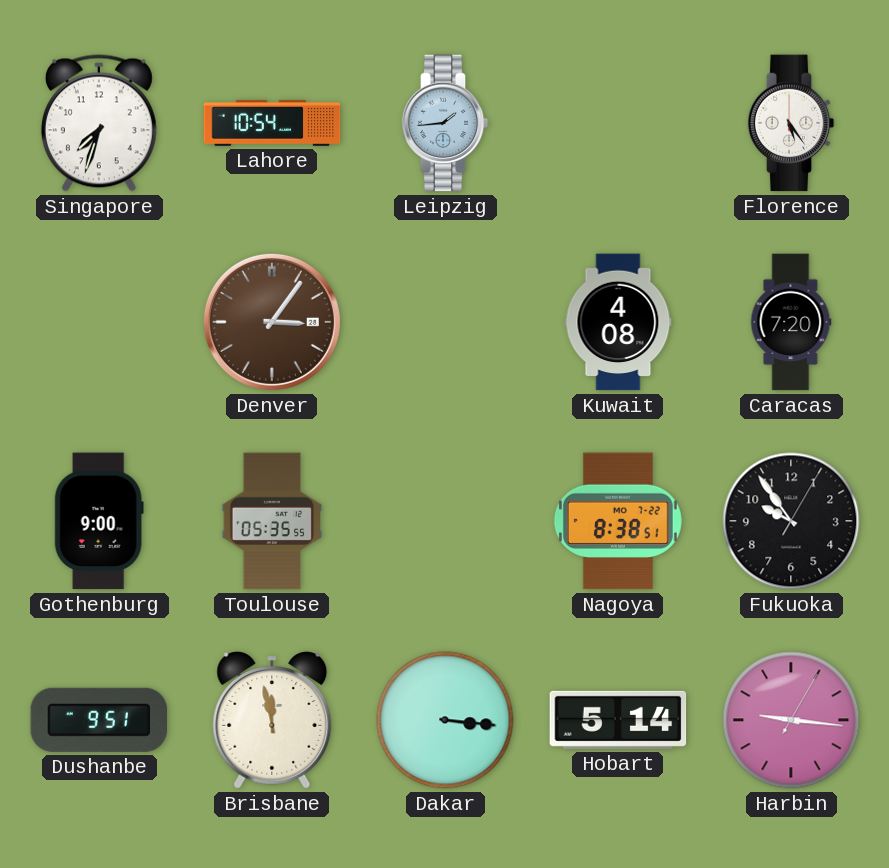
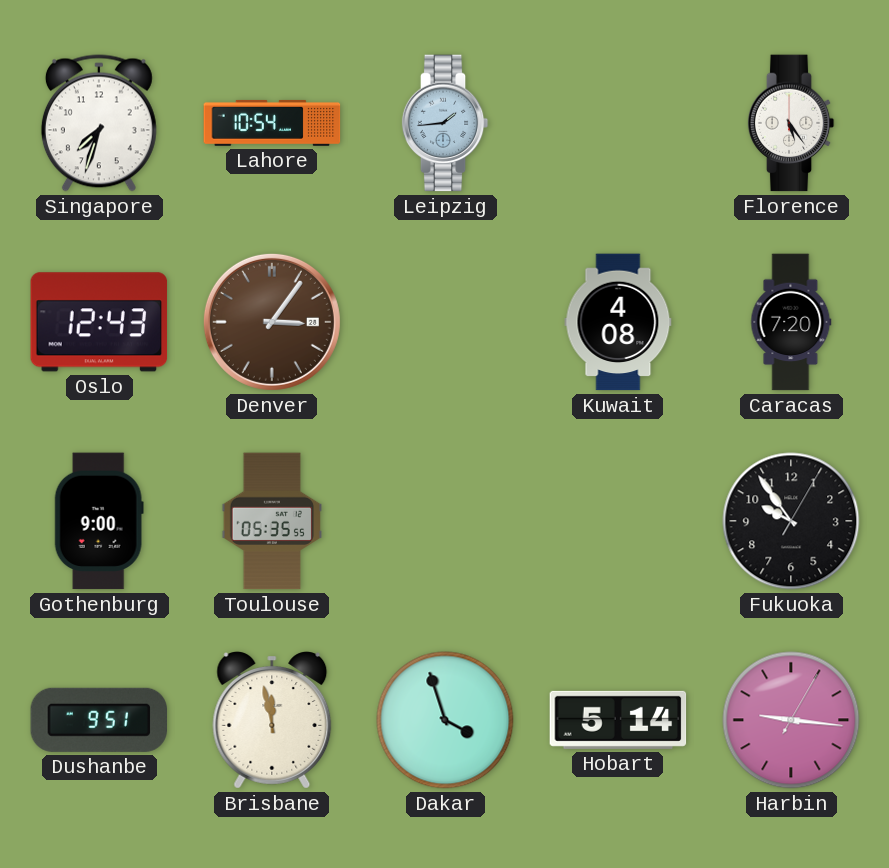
Oslo: none -> 12:43 (99, 322)
Nagoya: 8:38 -> none (618, 521)
Dakar: 3:16 -> 3:57 (445, 720)
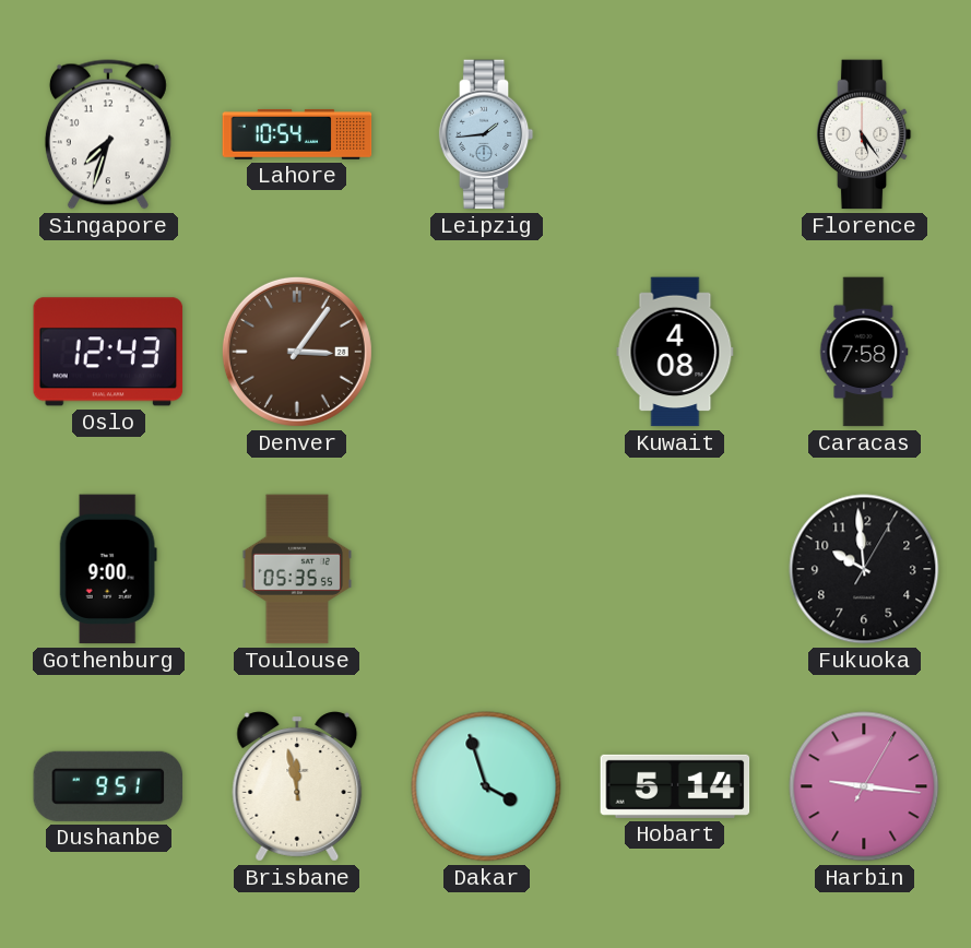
Caracas: 7:20 -> 7:58 (864, 352)
Fukuoka: 9:54 -> 9:59 (864, 569)
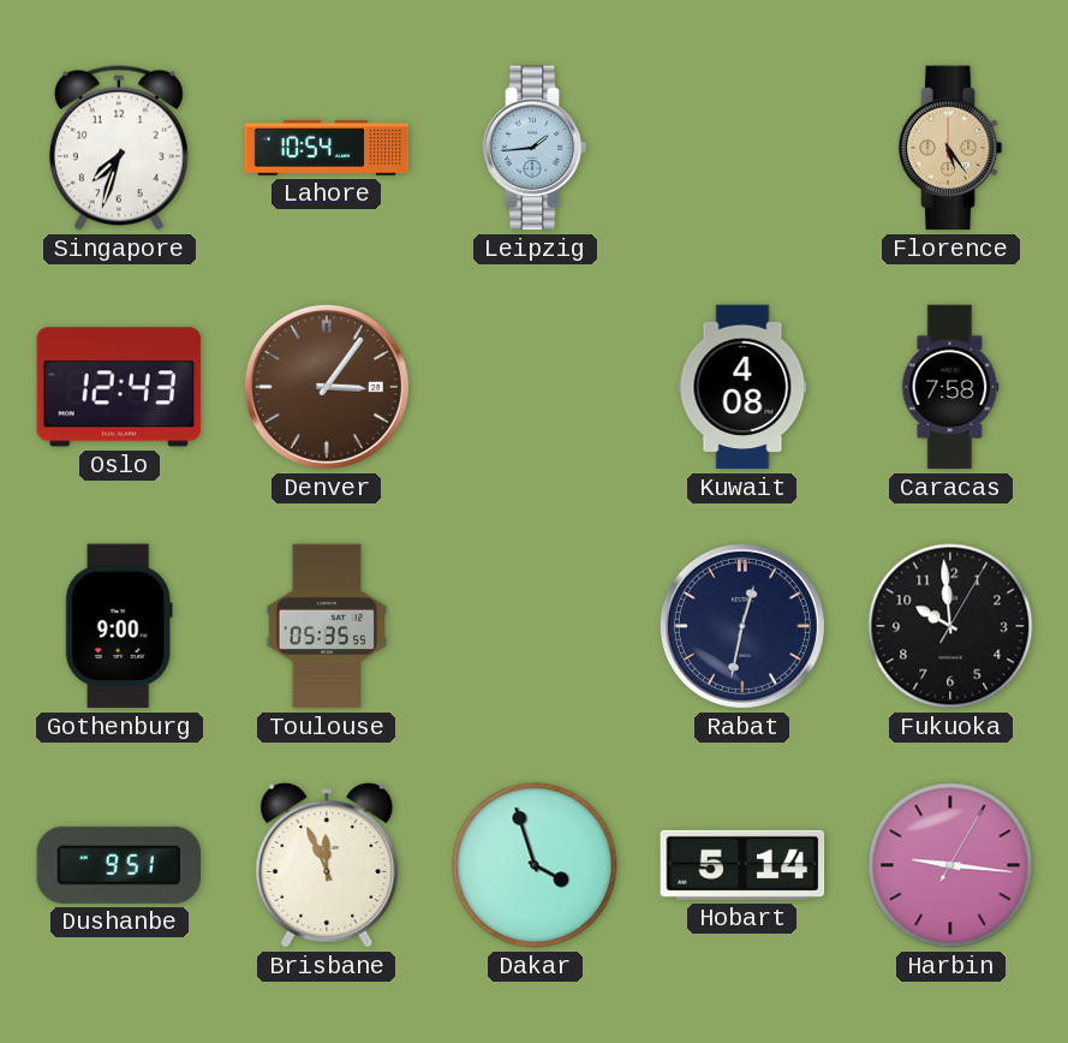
Florence dial: white -> champagne (950, 148)
Rabat: none -> 12:32 (742, 626)
Brisbane: 11:58 -> 11:56 (327, 865)
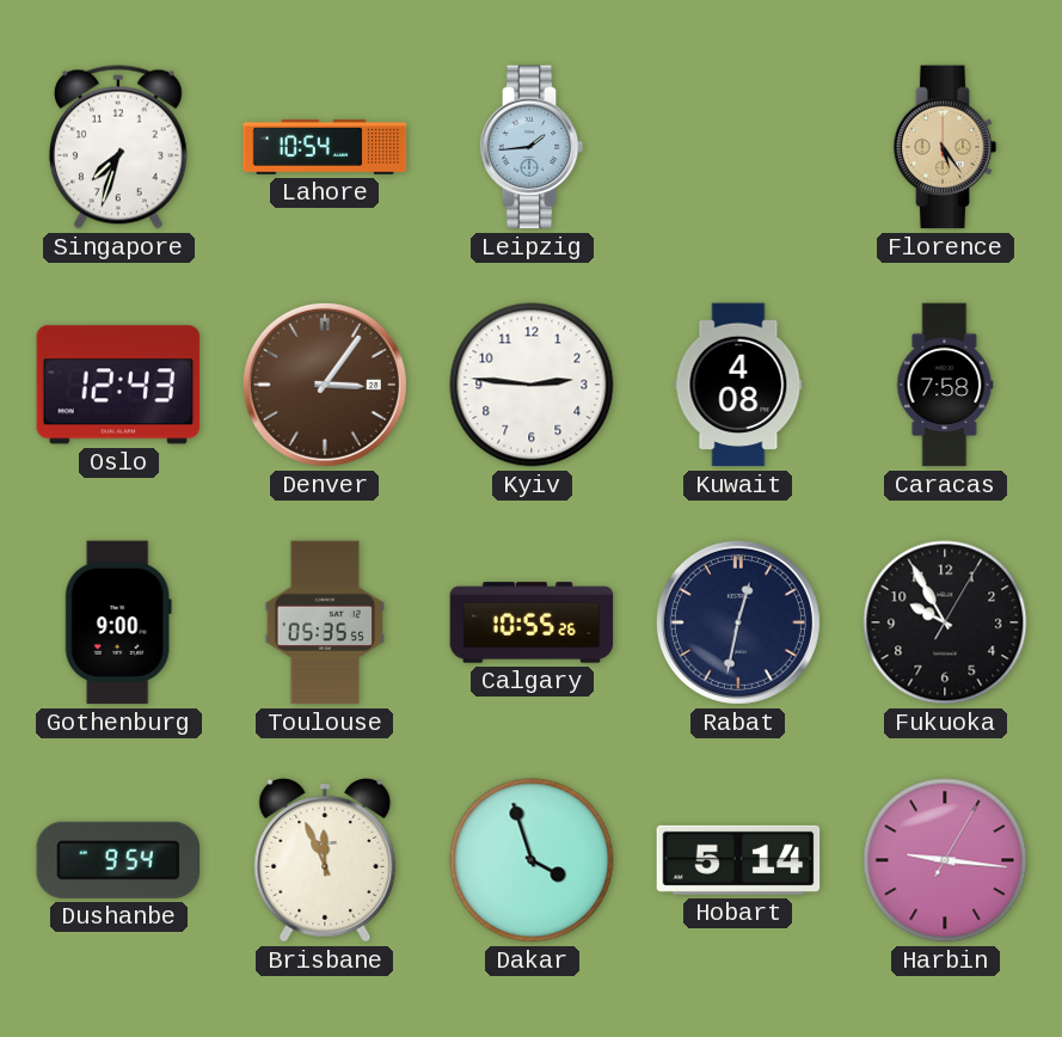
Kyiv: none -> 2:46 (532, 385)
Calgary: none -> 10:55 (532, 622)
Fukuoka: 9:59 -> 9:55 (945, 622)
Dushanbe: 9:51 -> 9:54 (118, 860)
